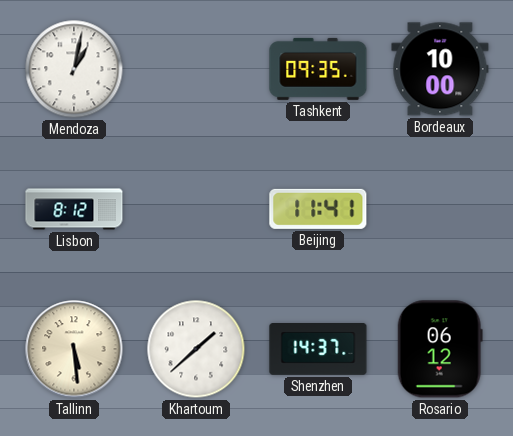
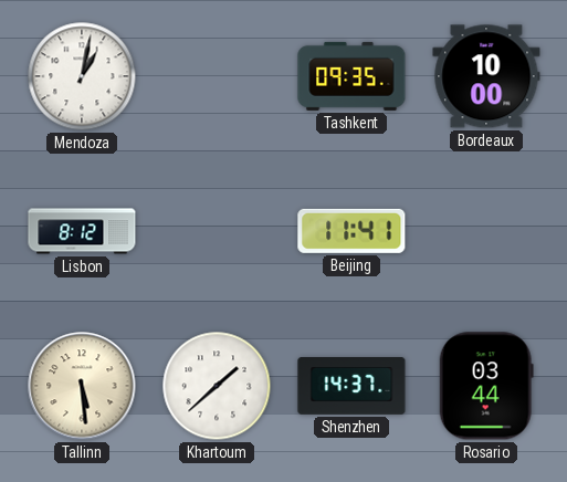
Rosario: 06:12 -> 03:44 (486, 386)
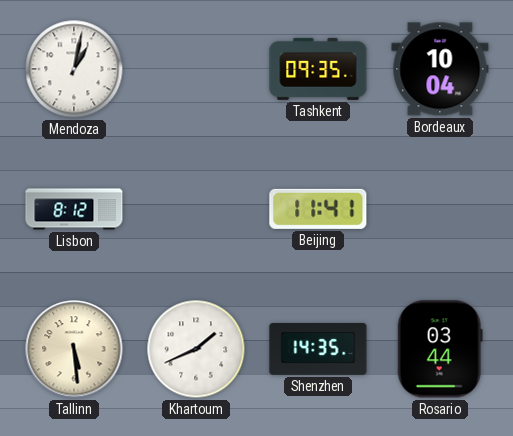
Bordeaux: 10:00 -> 10:04 (440, 69)
Khartoum: 1:38 -> 1:41 (196, 349)
Shenzhen: 14:37 -> 14:35 (318, 350)
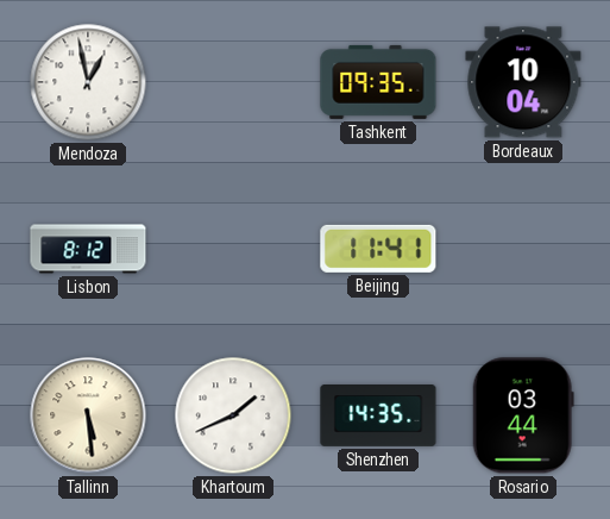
Mendoza: 1:02 -> 12:58 (88, 82)
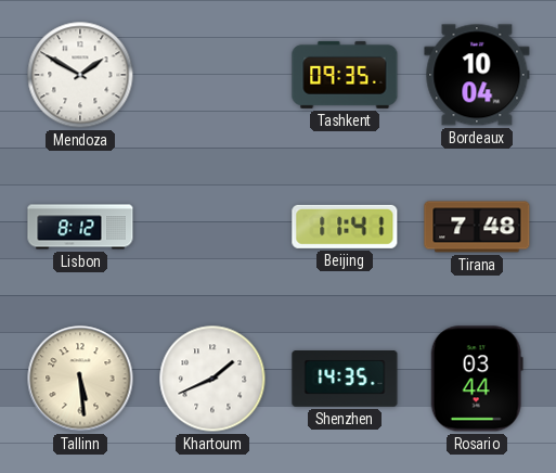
Mendoza: 12:58 -> 1:50 (80, 75)
Tirana: none -> 7:48 (477, 227)
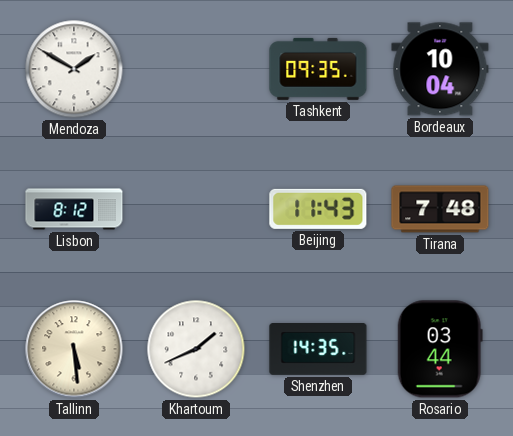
Beijing: 11:41 -> 11:43 (318, 209)
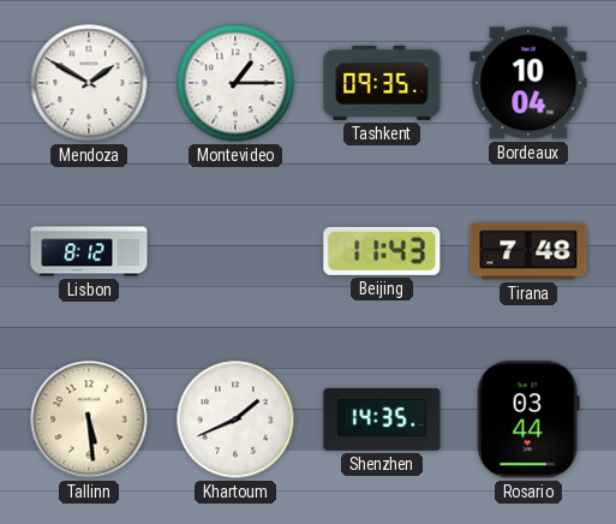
Montevideo: none -> 1:15 (235, 83)
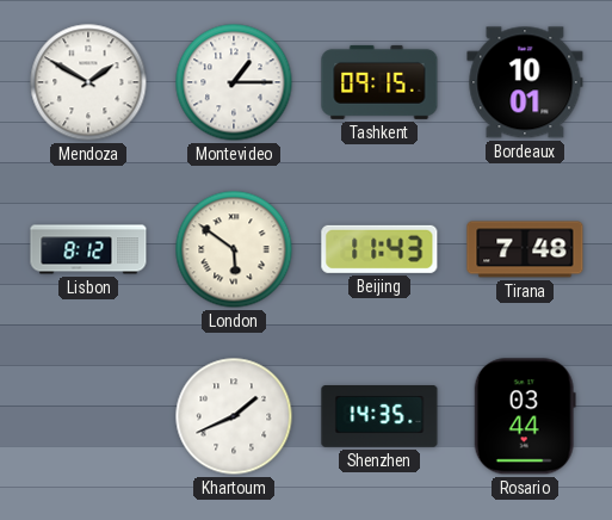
Tashkent: 09:35 -> 09:15 (379, 82)
Bordeaux: 10:04 -> 10:01 (525, 82)
London: none -> 5:51 (234, 249)
Tallinn: 5:29 -> none (89, 419)
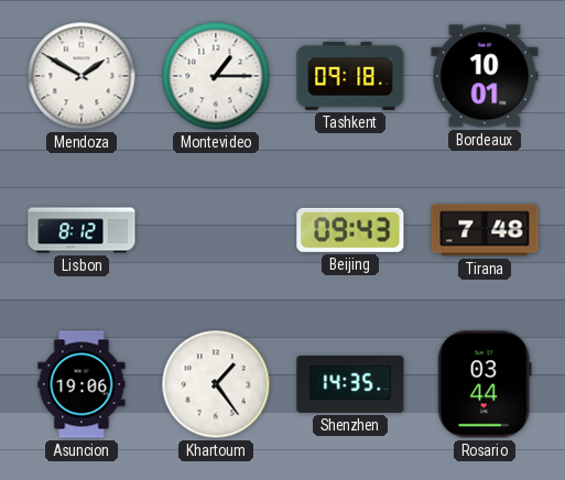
Tashkent: 09:15 -> 09:18 (350, 76)
London: 5:51 -> none (234, 249)
Beijing: 11:43 -> 09:43 (350, 230)
Asuncion: none -> 19:06 (82, 384)
Khartoum: 1:41 -> 1:24 (216, 384)
